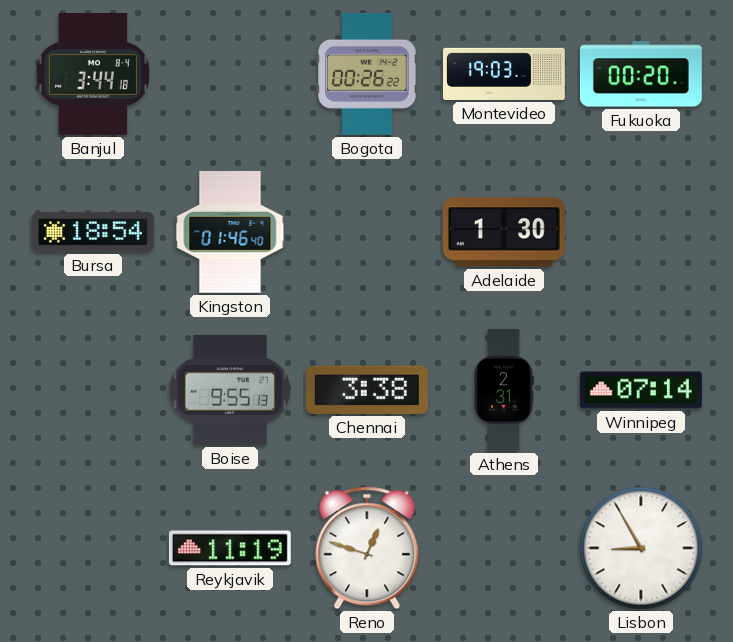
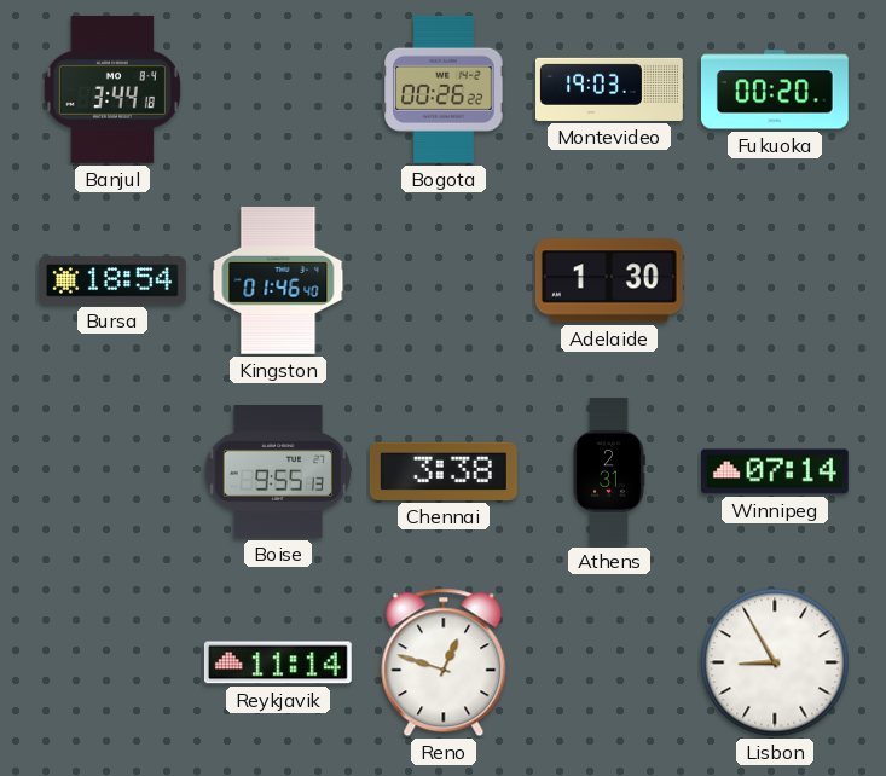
Reykjavik: 11:19 -> 11:14 (278, 662)
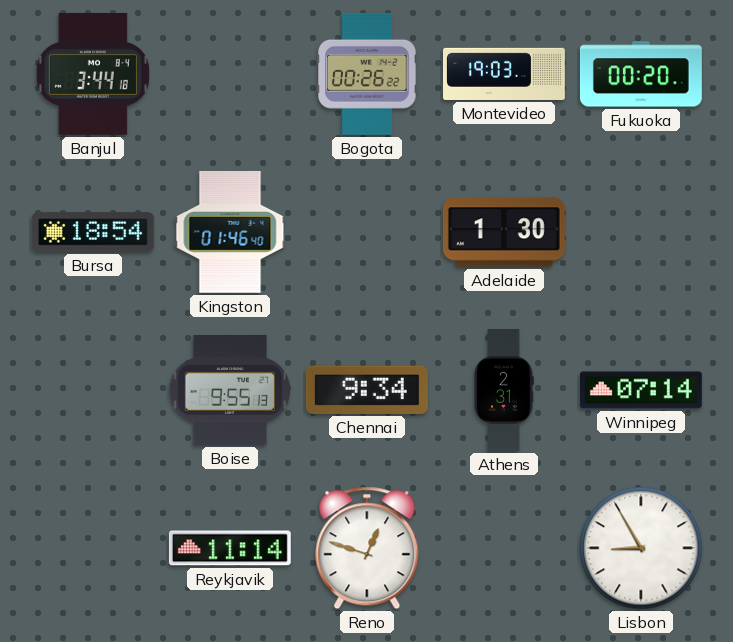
Chennai: 3:38 -> 9:34 (367, 390)
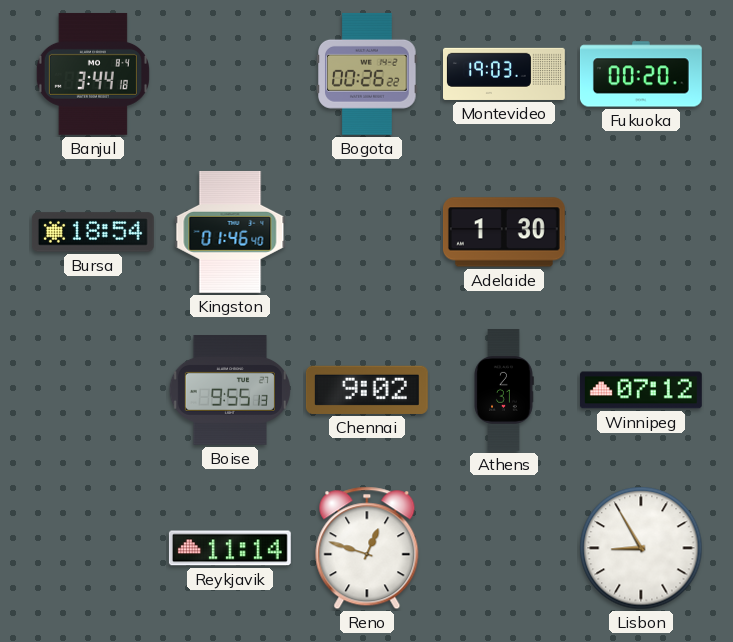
Chennai: 9:34 -> 9:02 (367, 390)
Winnipeg: 07:14 -> 07:12 (641, 390)
